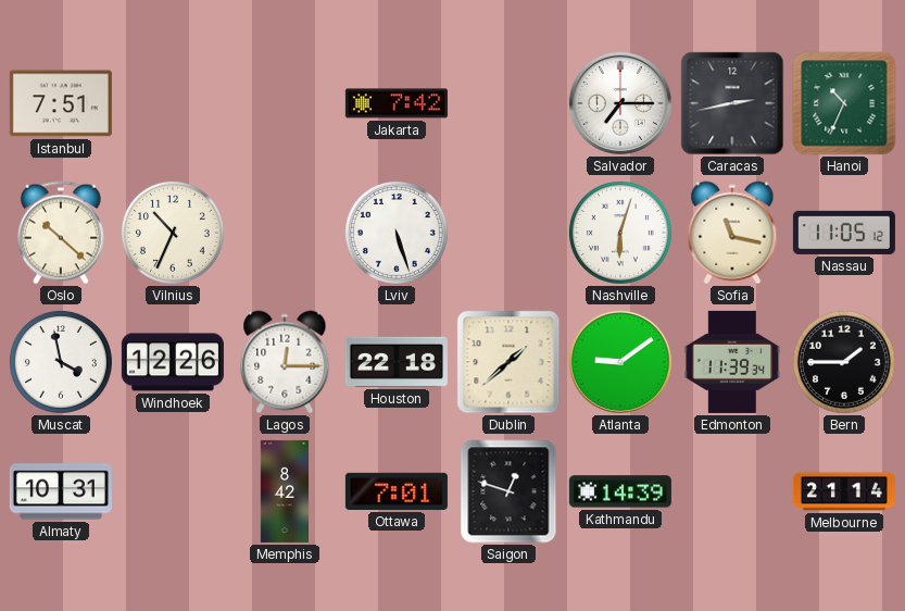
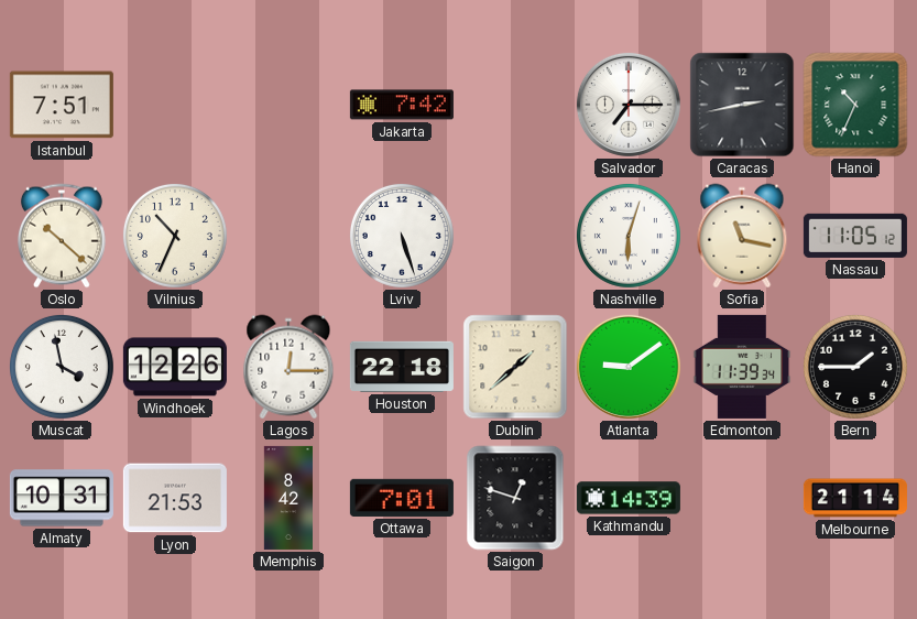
Lyon: none -> 21:53 (175, 498)
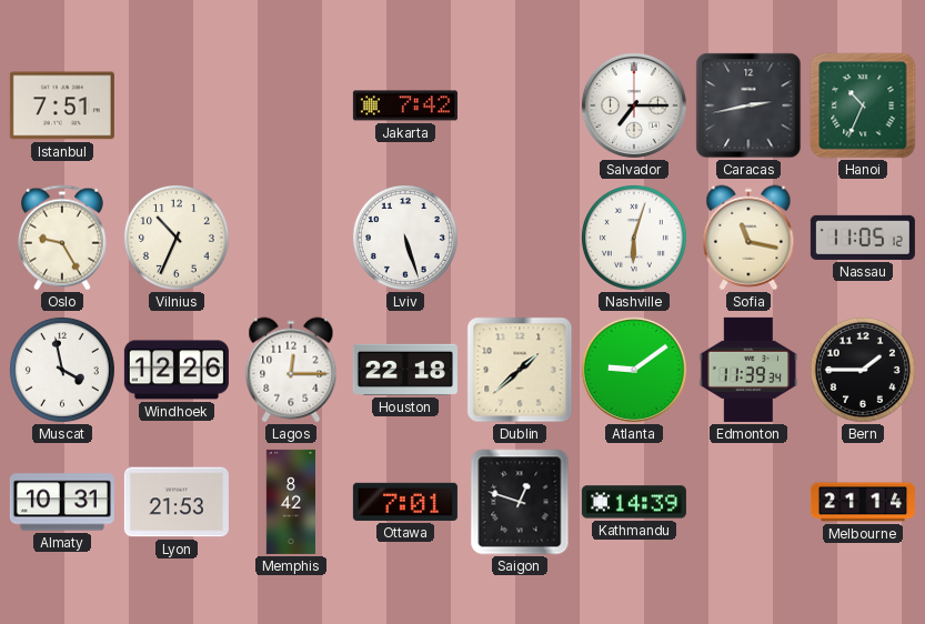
Oslo: 10:22 -> 9:25 (62, 238)
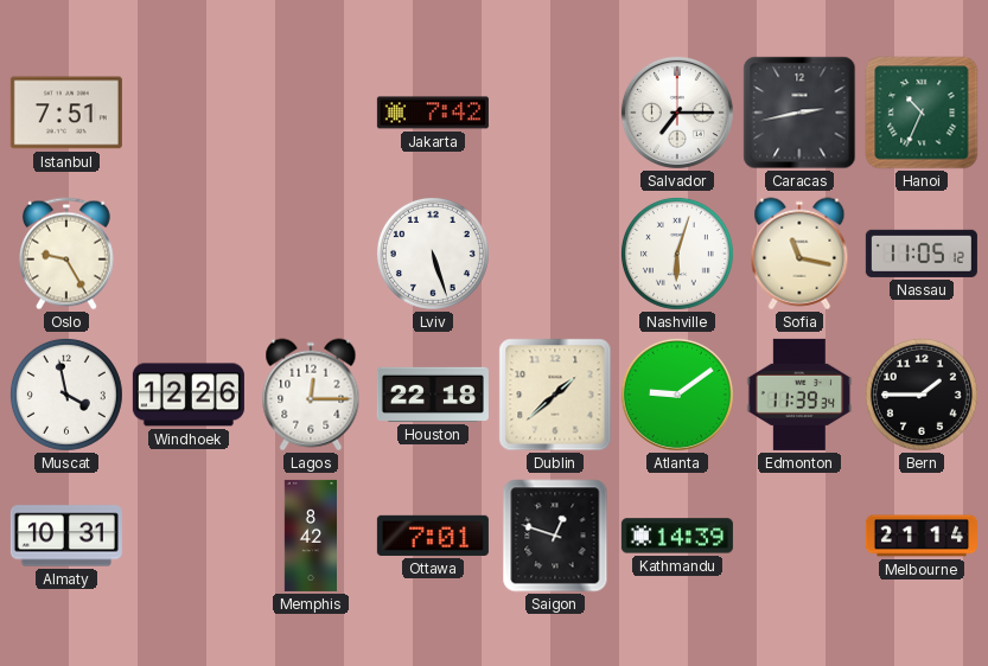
Vilnius: 10:34 -> none (177, 238)
Lyon: 21:53 -> none (177, 502)
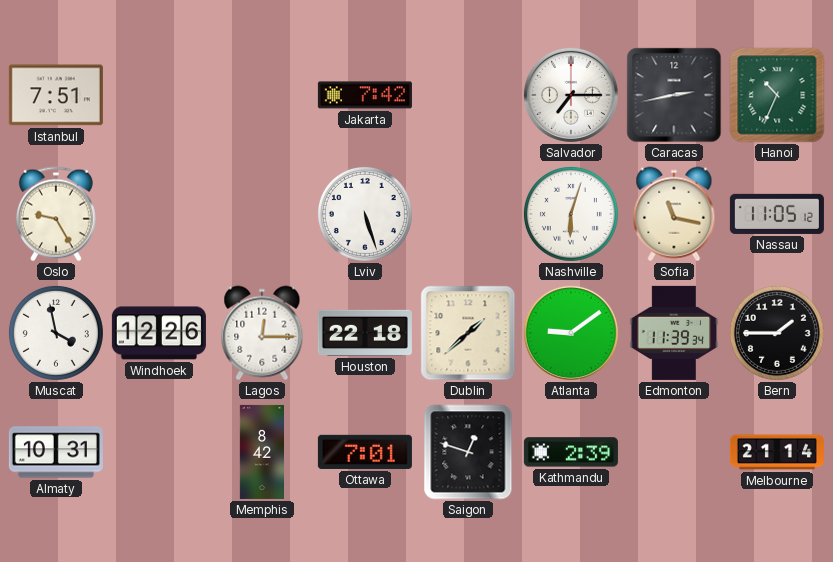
Kathmandu: 14:39 -> 2:39 (571, 452)
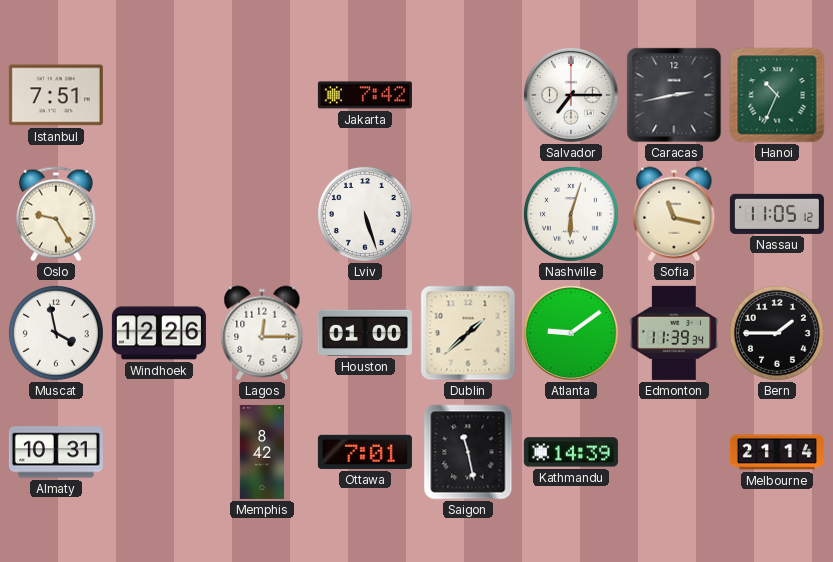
Houston: 22:18 -> 01:00 (365, 333)
Saigon: 12:48 -> 11:28 (468, 452)
Kathmandu: 2:39 -> 14:39 (571, 452)
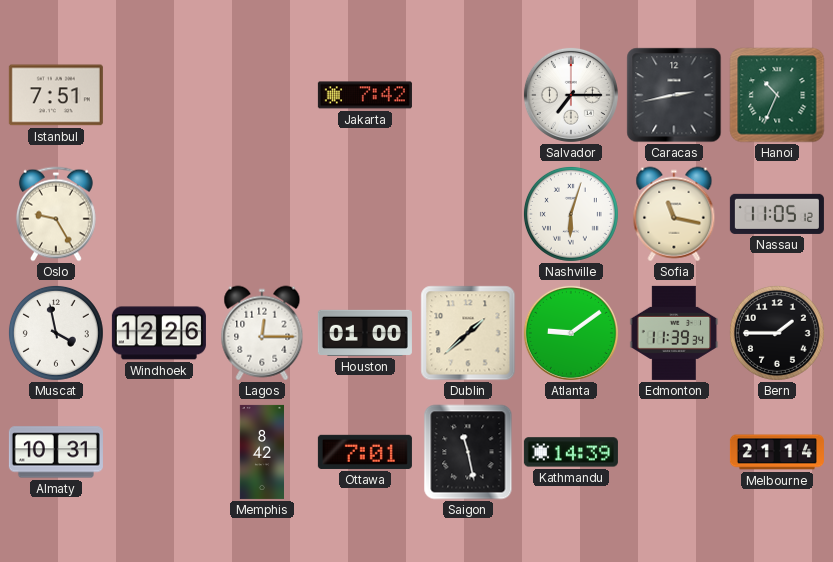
Lviv: 5:27 -> none (365, 214)
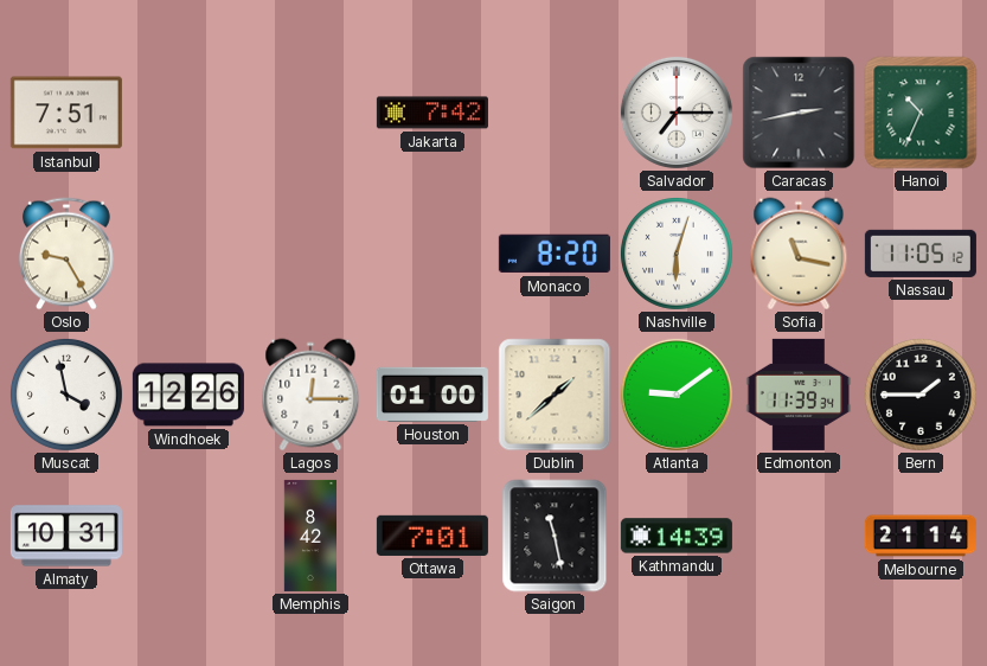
Monaco: none -> 8:20 (555, 254)
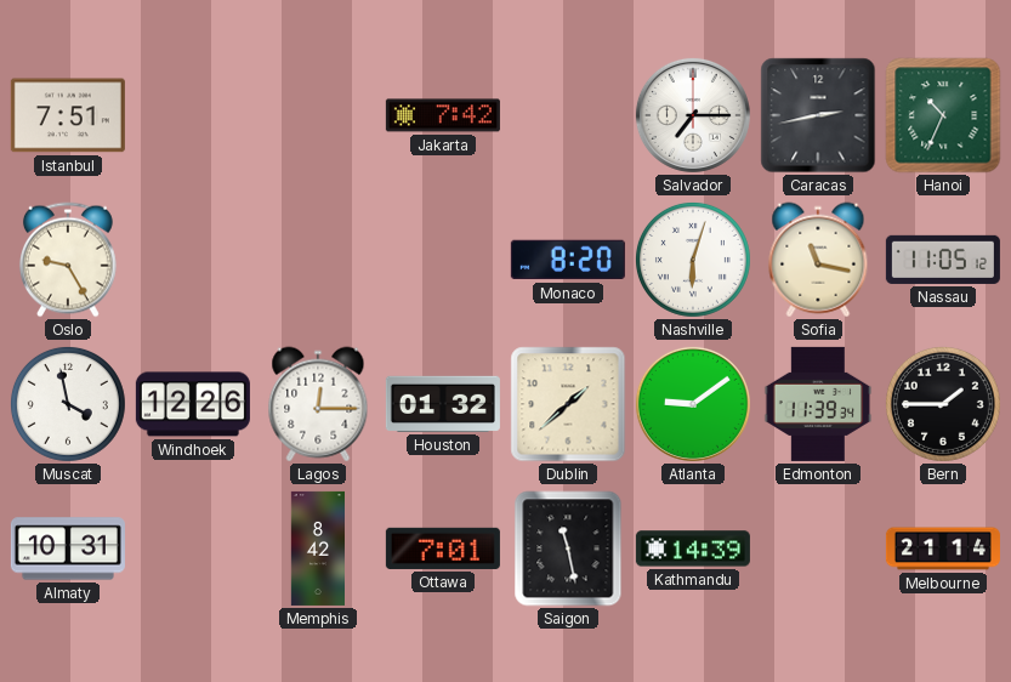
Houston: 01:00 -> 01:32 (443, 404)
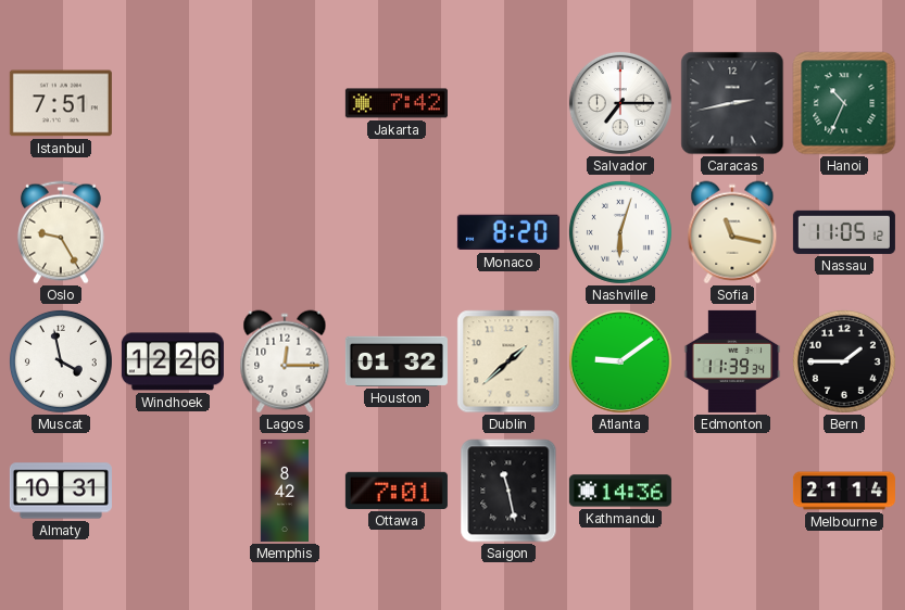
Kathmandu: 14:39 -> 14:36 (620, 491)
